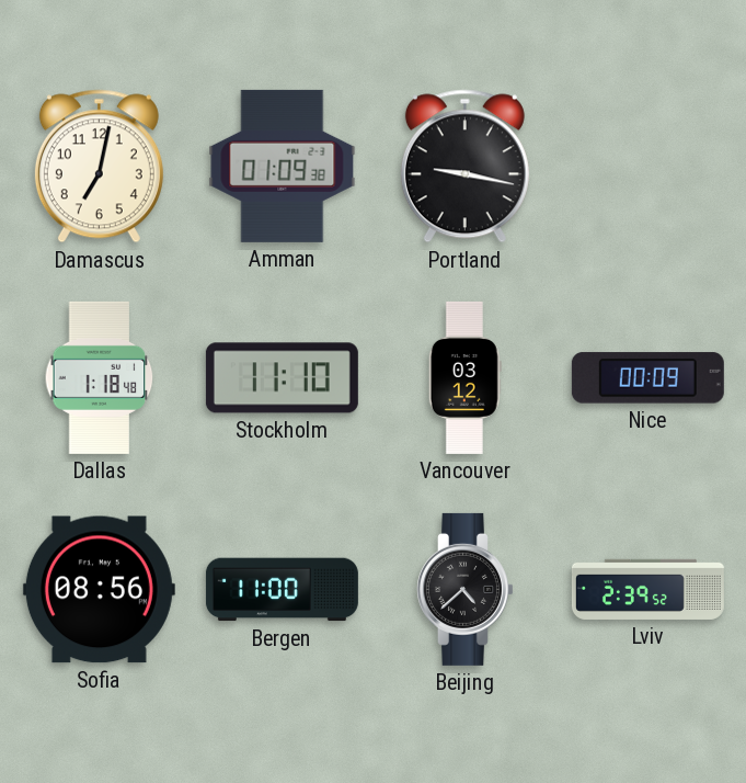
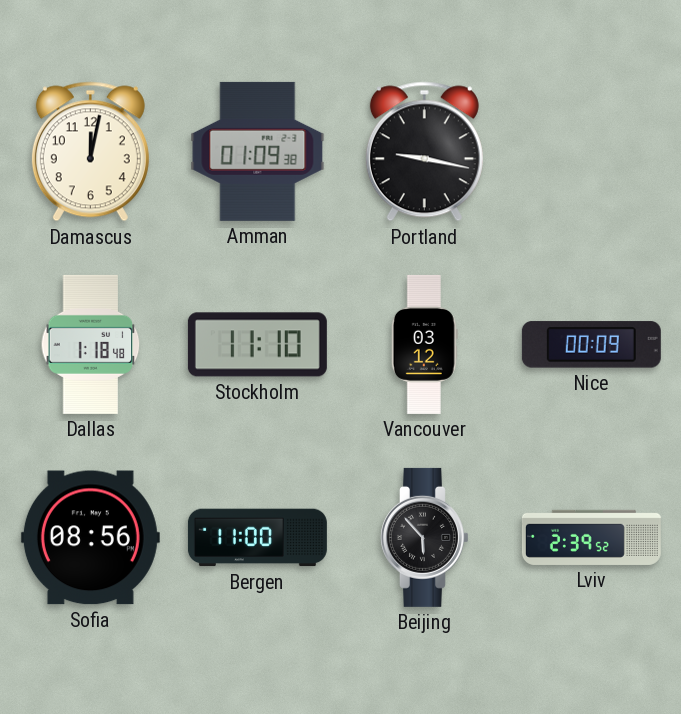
Damascus: 7:02 -> 12:02 (90, 152)
Beijing: 4:38 -> 5:53 (425, 537)
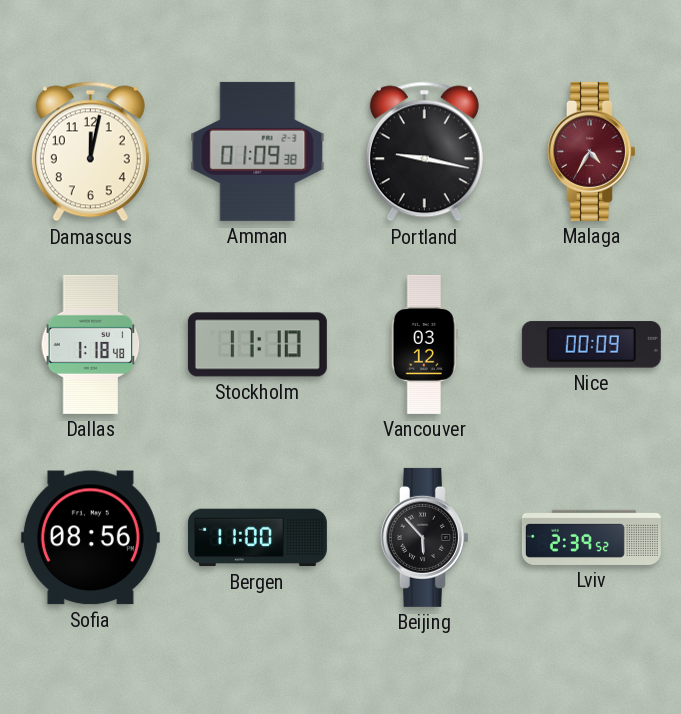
Malaga: none -> 4:35 (592, 151)
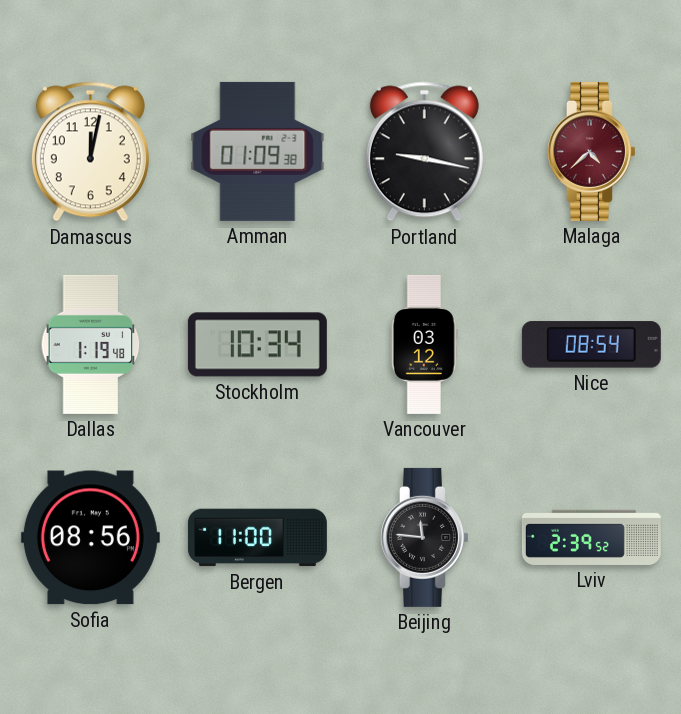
Malaga: 4:35 -> 4:38 (592, 151)
Dallas: 1:18 -> 1:19 (91, 344)
Stockholm: 11:10 -> 10:34 (257, 345)
Nice: 00:09 -> 08:54 (591, 345)
Beijing: 5:53 -> 11:46 (425, 537)
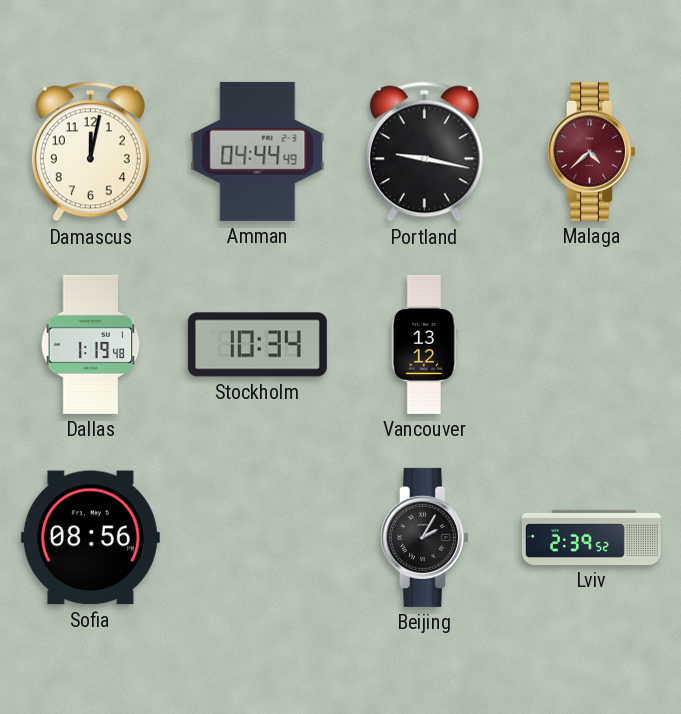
Amman: 01:09 -> 04:44 (258, 151)
Vancouver: 03:12 -> 13:12 (424, 344)
Nice: 08:54 -> none (591, 345)
Bergen: 11:00 -> none (257, 538)
Beijing: 11:46 -> 2:05 (425, 537)
